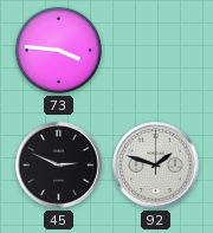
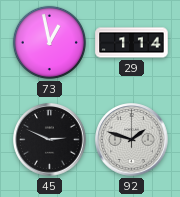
73: 3:46 -> 12:58 (49, 42)
29: none -> 1:14 (132, 43)
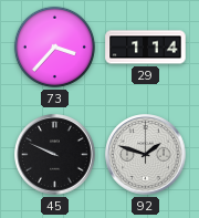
73: 12:58 -> 3:37 (54, 46)
45: 2:49 -> 9:49 (55, 155)
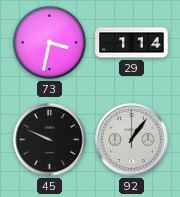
73: 3:37 -> 3:32 (49, 42)
92: 1:48 -> 1:06 (132, 140)
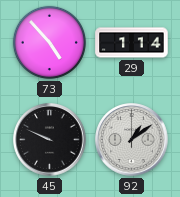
73: 3:32 -> 4:53 (49, 42)
92: 1:06 -> 1:09 (132, 140)
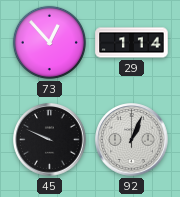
73: 4:53 -> 12:53 (49, 42)
92: 1:09 -> 1:04 (132, 140)
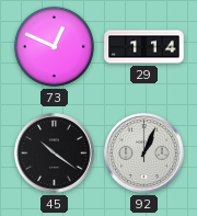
73: 12:53 -> 12:49 (54, 46)
45: 9:49 -> 10:21 (55, 154)
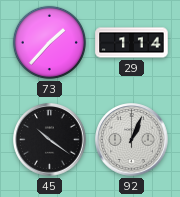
73: 12:49 -> 1:37 (49, 42)
